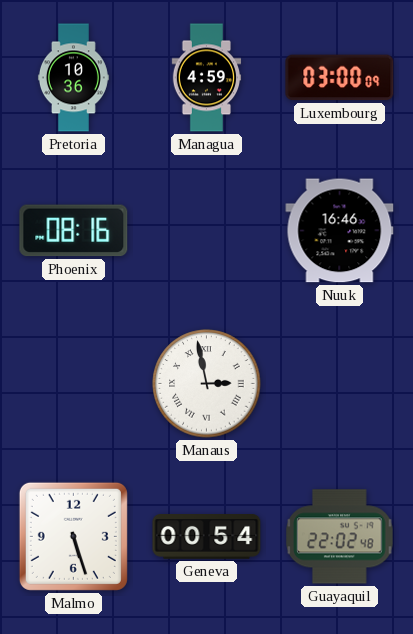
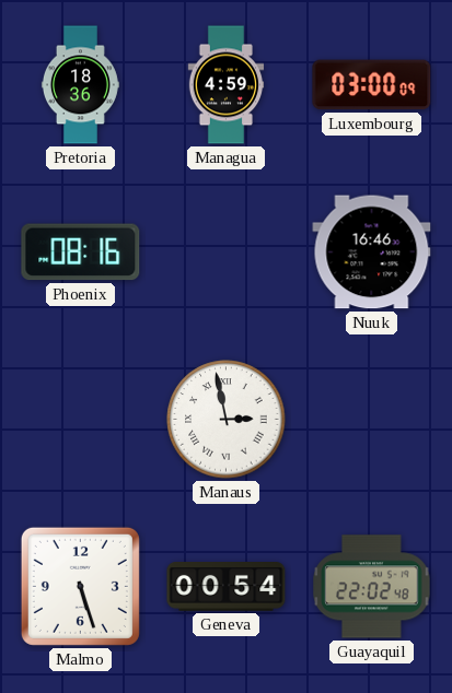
Pretoria: 10:36 -> 18:36 (80, 85)
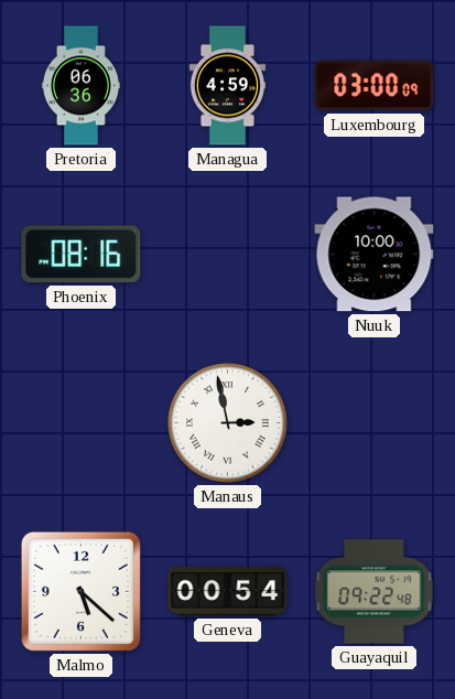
Pretoria: 18:36 -> 06:36 (80, 86)
Nuuk: 16:46 -> 10:00 (375, 255)
Malmo: 5:27 -> 5:22 (80, 591)
Guayaquil: 22:02 -> 09:22 (375, 592)
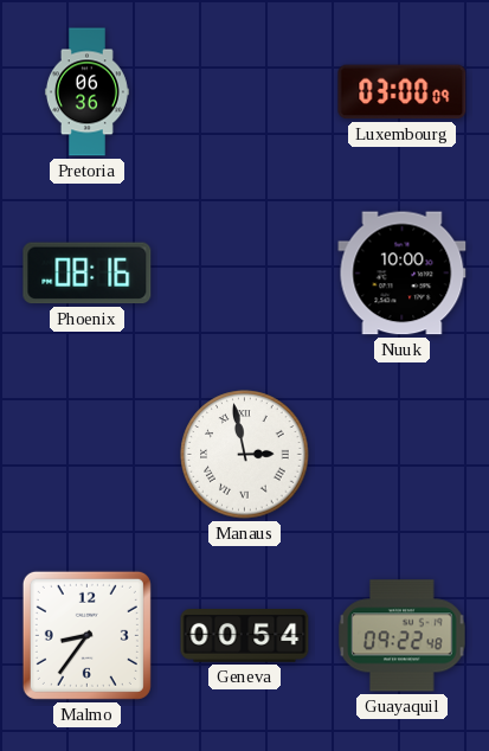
Managua: 4:59 -> none (228, 86)
Malmo: 5:22 -> 8:36 (86, 635)
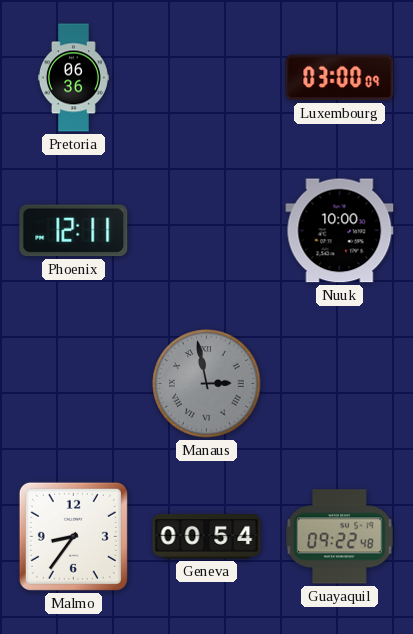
Phoenix: 08:16 -> 12:11 (74, 231)
Manaus dial: white -> grey (207, 384)
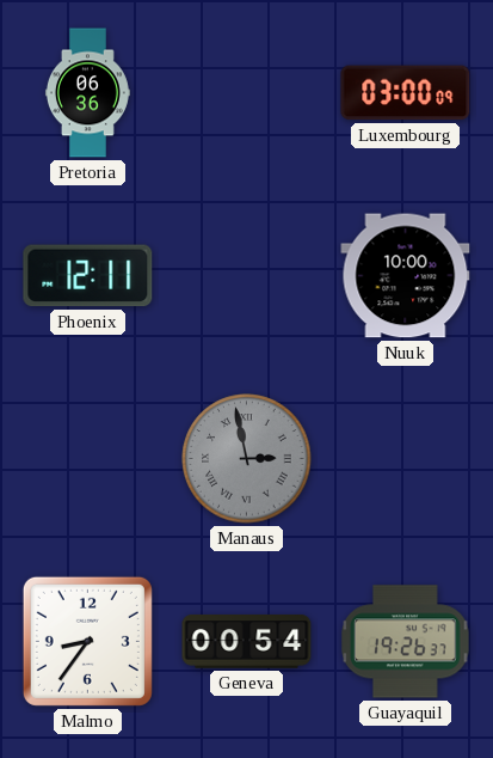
Guayaquil: 09:22 -> 19:26 (406, 642)
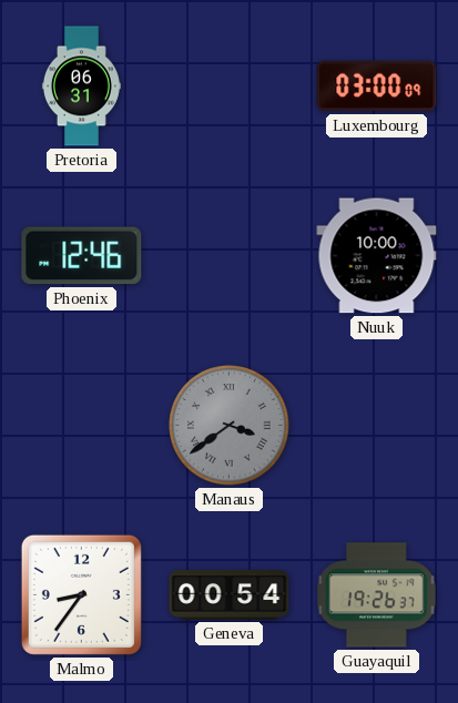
Pretoria: 06:36 -> 06:31 (81, 86)
Phoenix: 12:11 -> 12:46 (82, 256)
Manaus: 2:58 -> 3:39 (230, 426)
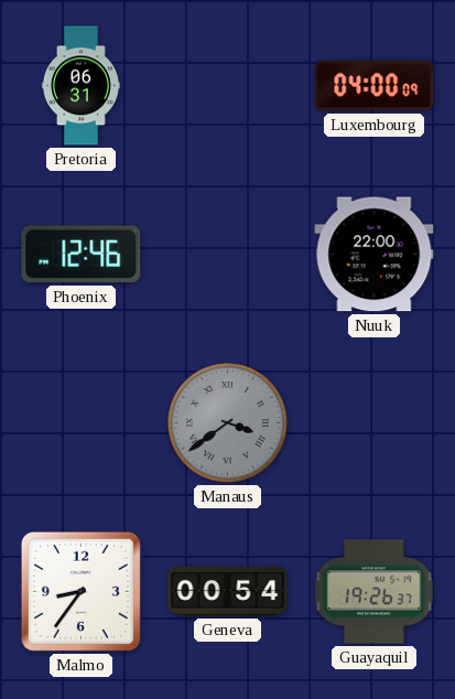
Luxembourg: 03:00 -> 04:00 (375, 86)
Nuuk: 10:00 -> 22:00 (375, 255)
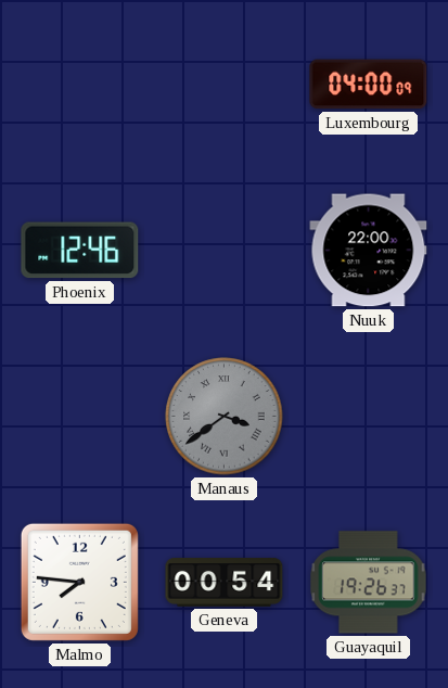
Pretoria: 06:31 -> none (80, 86)
Malmo: 8:36 -> 7:46 (79, 582)
